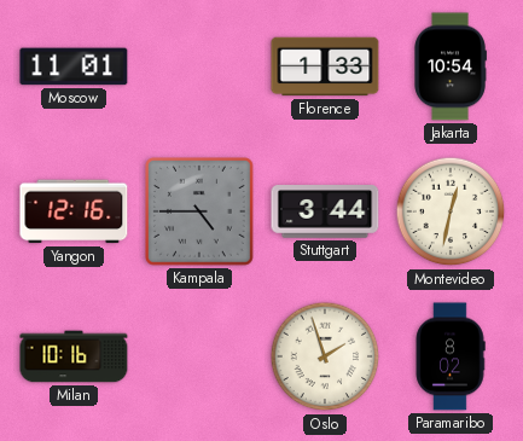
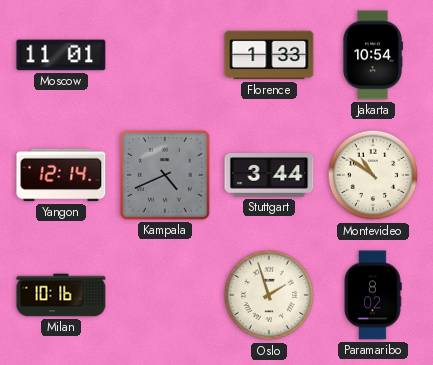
Yangon: 12:16 -> 12:14 (61, 175)
Kampala: 4:45 -> 4:41 (166, 176)
Montevideo: 12:32 -> 10:51 (373, 175)
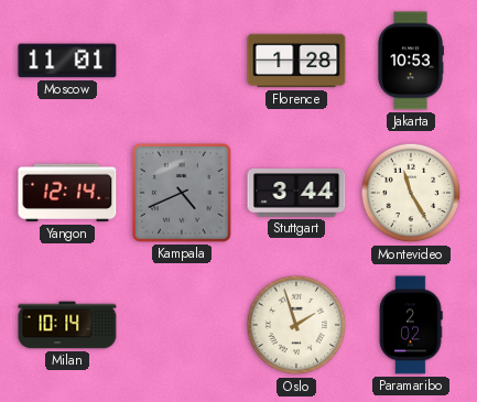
Florence: 1:33 -> 1:28 (296, 61)
Jakarta: 10:54 -> 10:53 (411, 61)
Montevideo: 10:51 -> 11:25 (411, 193)
Milan: 10:16 -> 10:14 (67, 325)
Paramaribo: 8:02 -> 2:02 (411, 325)
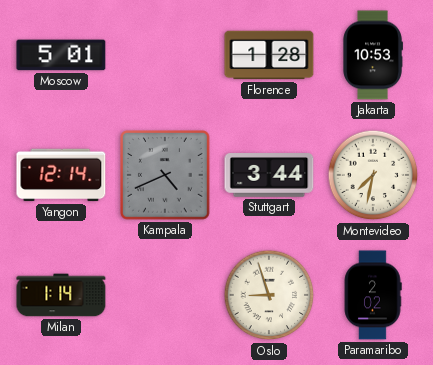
Moscow: 11:01 -> 5:01 (61, 55)
Montevideo: 11:25 -> 7:32 (373, 175)
Milan: 10:14 -> 1:14 (61, 295)
Oslo: 1:57 -> 8:57 (269, 295)
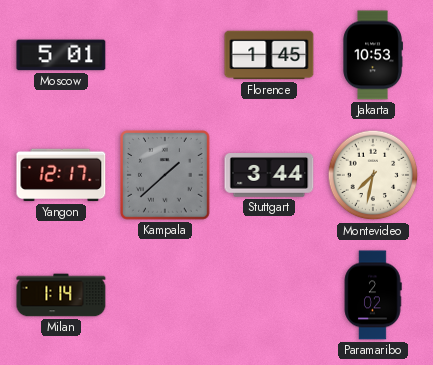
Florence: 1:28 -> 1:45 (269, 55)
Yangon: 12:14 -> 12:17 (61, 175)
Kampala: 4:41 -> 1:38 (166, 176)
Oslo: 8:57 -> none (269, 295)
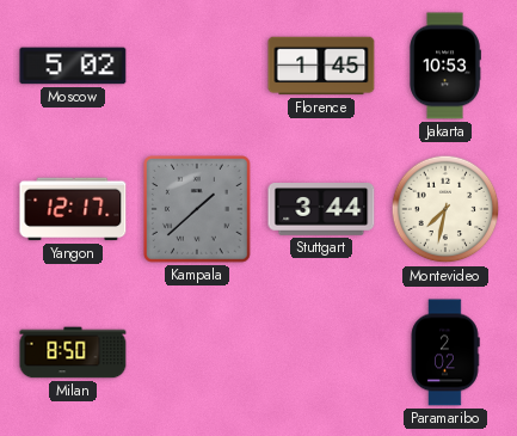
Moscow: 5:01 -> 5:02 (73, 66)
Milan: 1:14 -> 8:50 (73, 352)
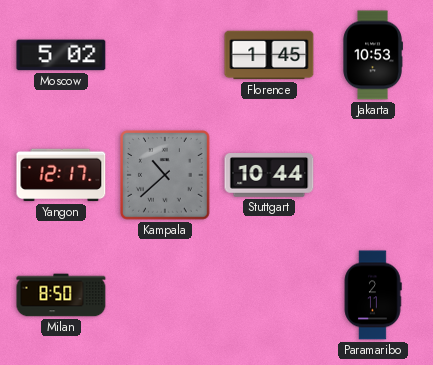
Kampala: 1:38 -> 10:38 (166, 176)
Stuttgart: 3:44 -> 10:44 (269, 175)
Montevideo: 7:32 -> none (445, 209)
Paramaribo: 2:02 -> 2:11 (373, 295)
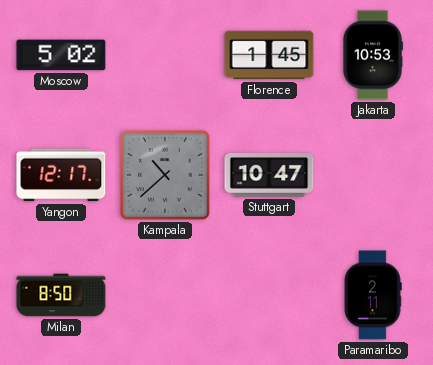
Stuttgart: 10:44 -> 10:47 (269, 175)
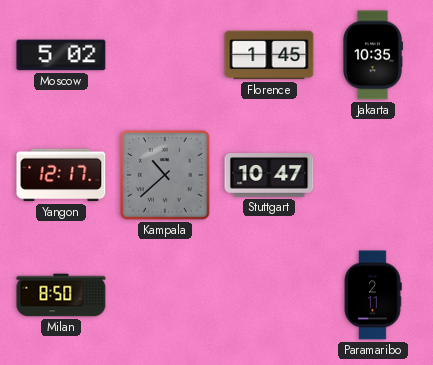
Jakarta: 10:53 -> 10:35 (373, 55)
